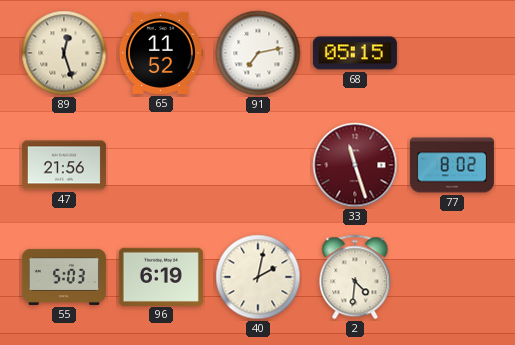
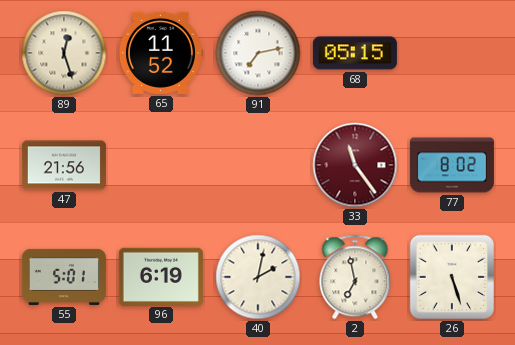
33: 11:27 -> 11:24 (355, 165)
55: 5:03 -> 5:01 (64, 277)
2: 4:31 -> 6:58 (355, 277)
26: none -> 5:27 (452, 277)
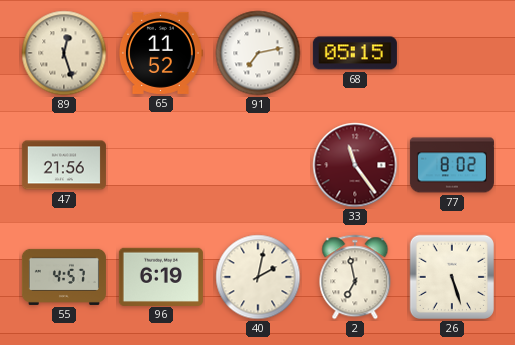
55: 5:01 -> 4:57 (64, 277)
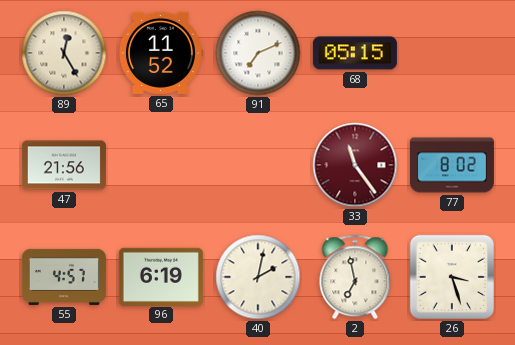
89: 12:27 -> 12:25 (64, 53)
91: 7:13 -> 7:11 (258, 53)
26: 5:27 -> 3:27 (452, 277)
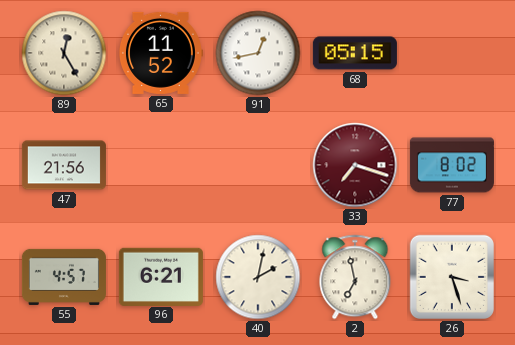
91: 7:11 -> 12:43 (258, 53)
33: 11:24 -> 7:18 (355, 165)
96: 6:19 -> 6:21 (161, 276)
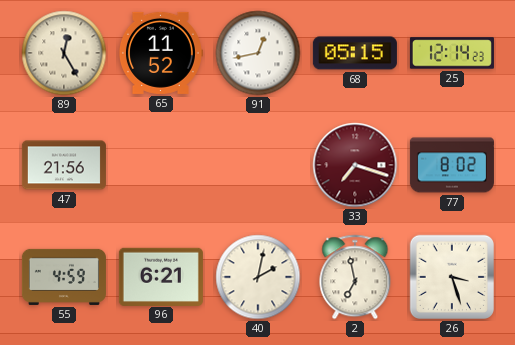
25: none -> 12:14 (452, 53)
55: 4:57 -> 4:59 (64, 277)
